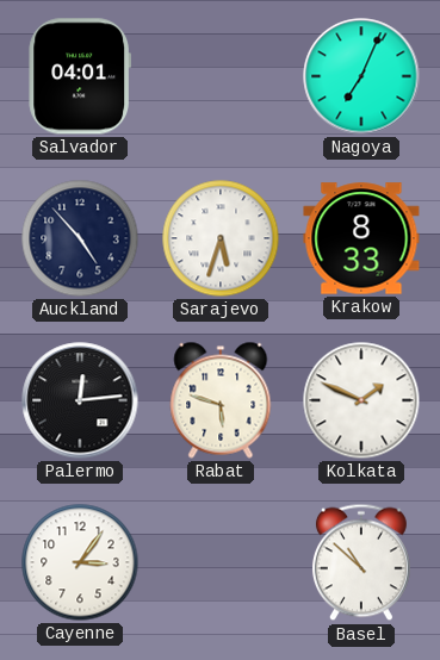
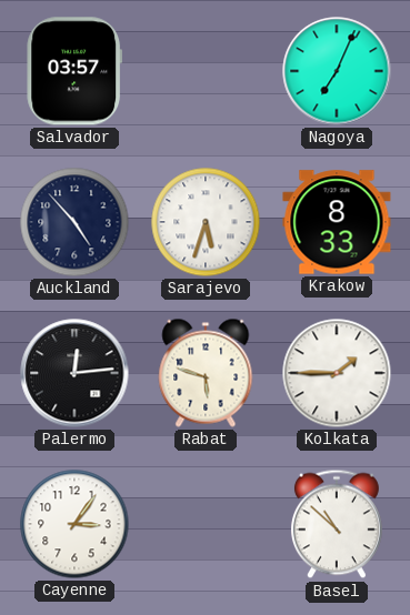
Salvador: 04:01 -> 03:57 (73, 71)
Kolkata: 1:49 -> 1:45 (337, 373)
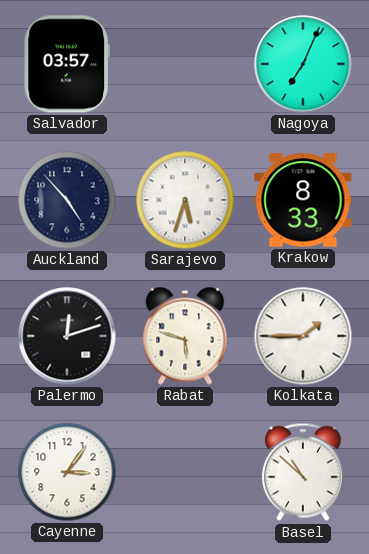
Palermo: 12:14 -> 12:12 (67, 336)
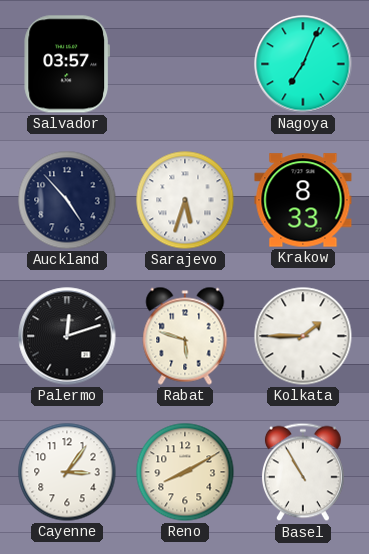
Reno: none -> 8:10 (185, 472)
Basel: 10:52 -> 10:55 (303, 472)
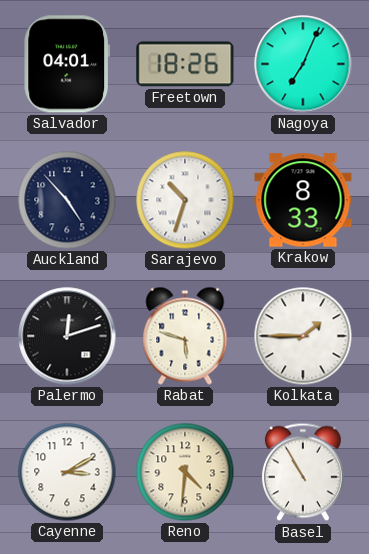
Salvador: 03:57 -> 04:01 (66, 64)
Freetown: none -> 18:26 (185, 64)
Sarajevo: 5:33 -> 10:33 (185, 200)
Cayenne: 3:06 -> 3:10 (67, 472)
Reno: 8:10 -> 4:31 (185, 472)
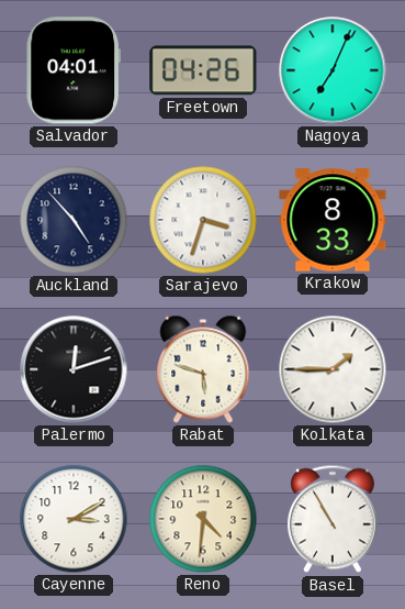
Freetown: 18:26 -> 04:26 (203, 70)
Sarajevo: 10:33 -> 3:33 (203, 220)
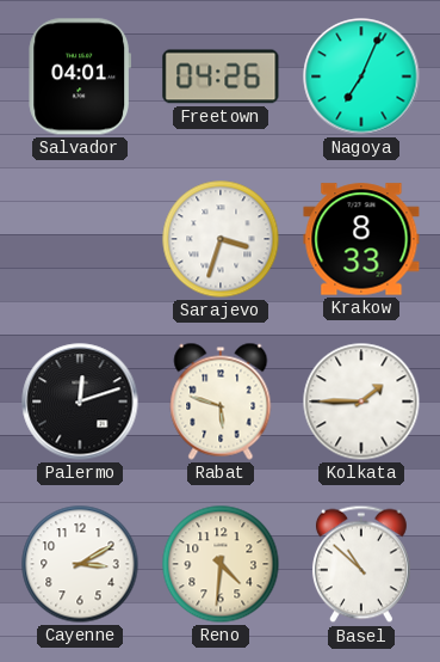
Auckland: 4:53 -> none (74, 220)
Basel: 10:55 -> 10:52 (361, 564)
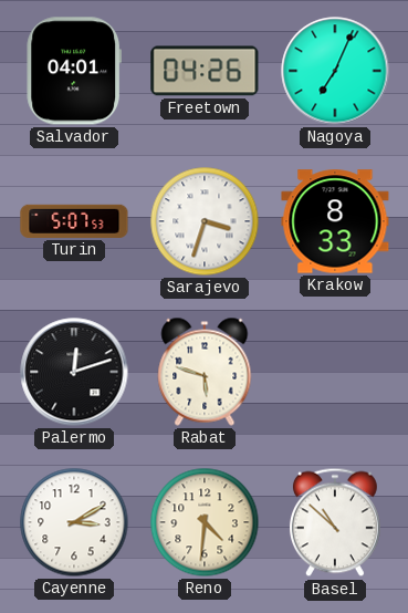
Turin: none -> 5:07 (74, 221)
Kolkata: 1:45 -> none (361, 402)
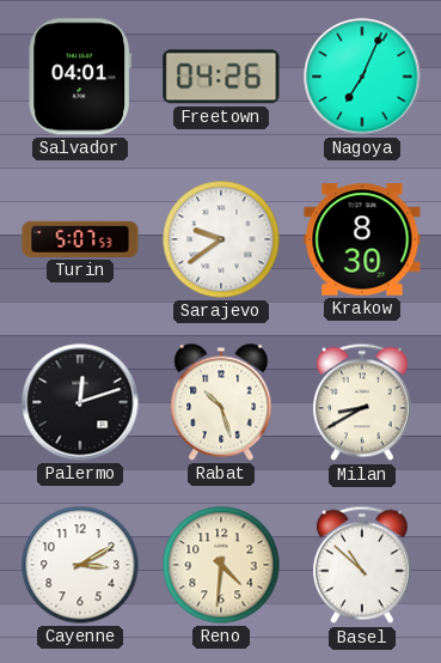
Sarajevo: 3:33 -> 9:39 (221, 239)
Krakow: 8:33 -> 8:30 (362, 239)
Rabat: 5:48 -> 10:27 (221, 402)
Milan: none -> 8:40 (362, 402)
